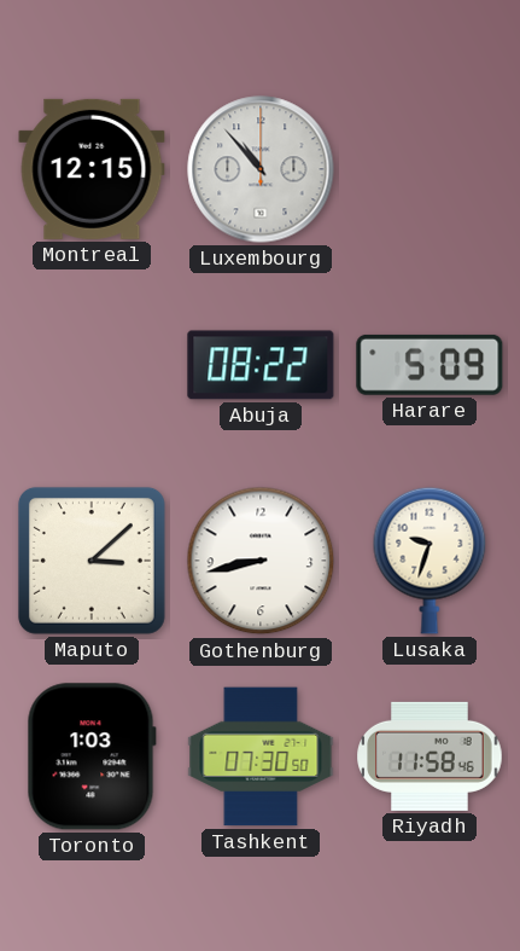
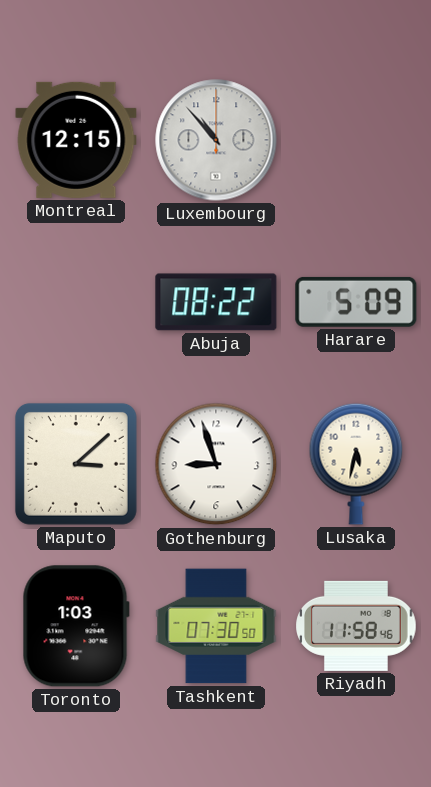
Gothenburg: 8:43 -> 8:57 (216, 464)
Lusaka: 9:33 -> 5:32 (356, 464)
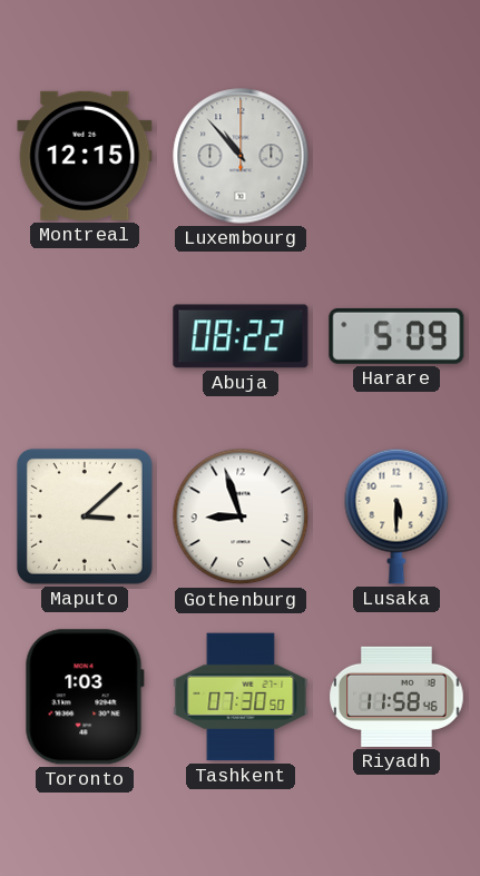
Lusaka: 5:32 -> 5:30 (396, 516)
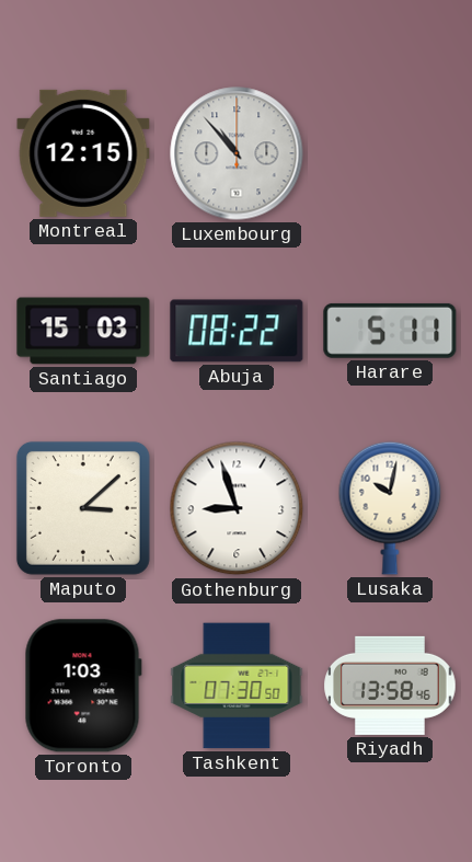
Santiago: none -> 15:03 (83, 331)
Harare: 5:09 -> 5:11 (390, 331)
Lusaka: 5:30 -> 10:02 (390, 508)
Riyadh: 11:58 -> 13:58 (390, 686)
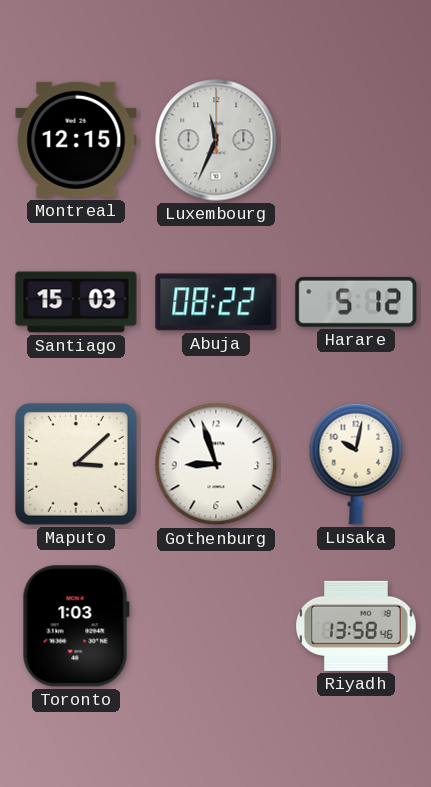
Luxembourg: 10:53 -> 11:34 (216, 140)
Harare: 5:11 -> 5:12 (356, 302)
Tashkent: 07:30 -> none (237, 686)
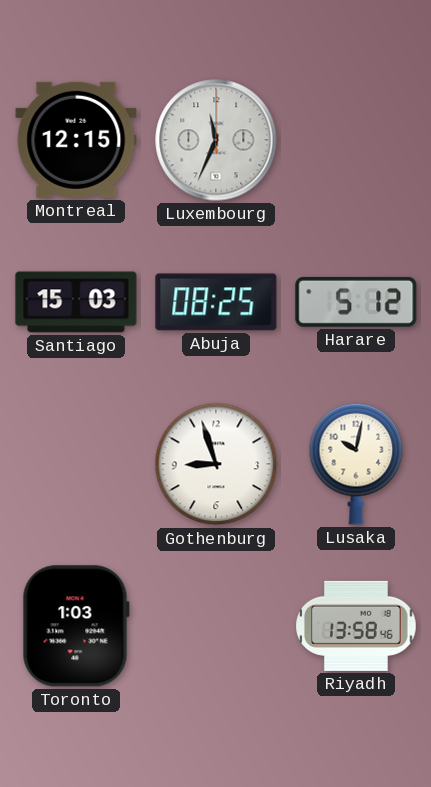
Abuja: 08:22 -> 08:25 (216, 302)
Maputo: 3:08 -> none (76, 464)
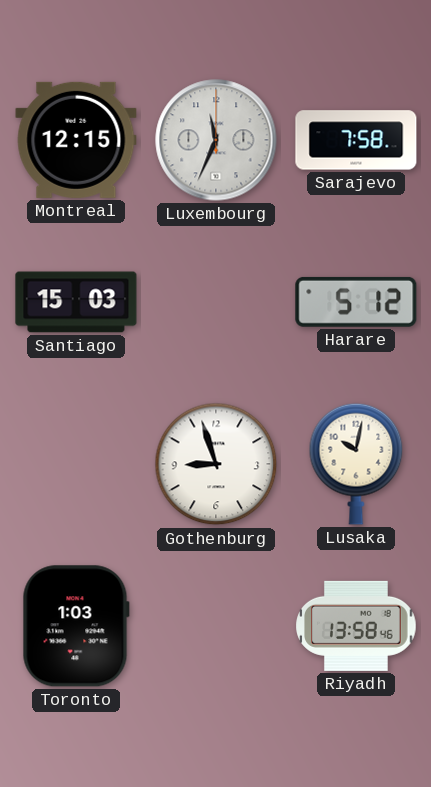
Sarajevo: none -> 7:58 (356, 140)
Abuja: 08:25 -> none (216, 302)
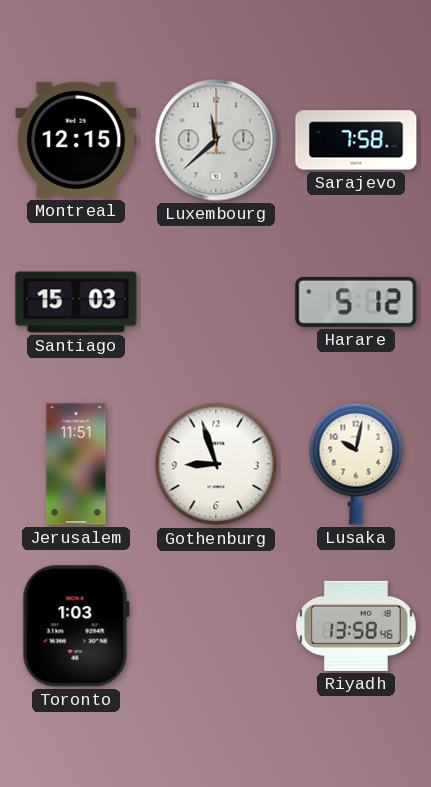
Luxembourg: 11:34 -> 11:38 (216, 140)
Jerusalem: none -> 11:51 (76, 464)
